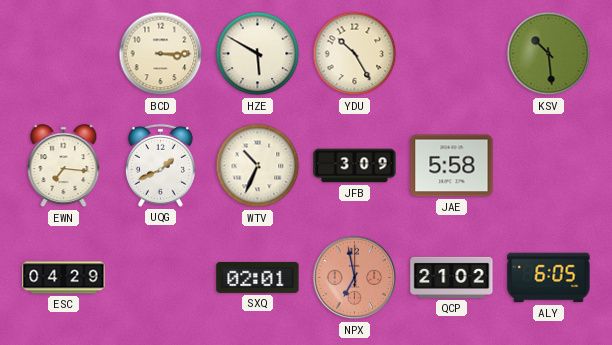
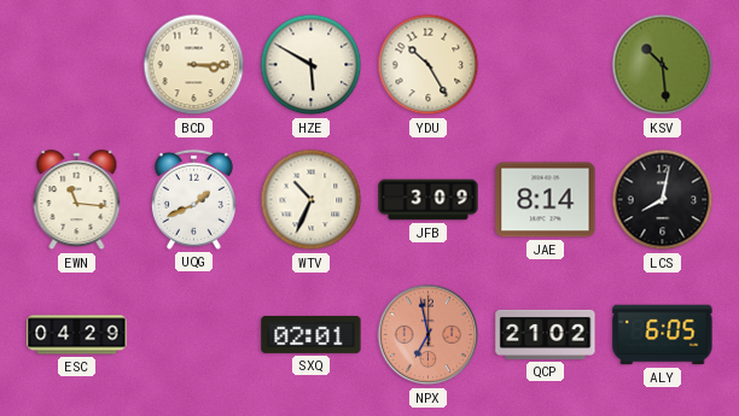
EWN: 7:16 -> 11:16 (77, 200)
JAE: 5:58 -> 8:14 (546, 200)
LCS: none -> 8:02 (663, 200)
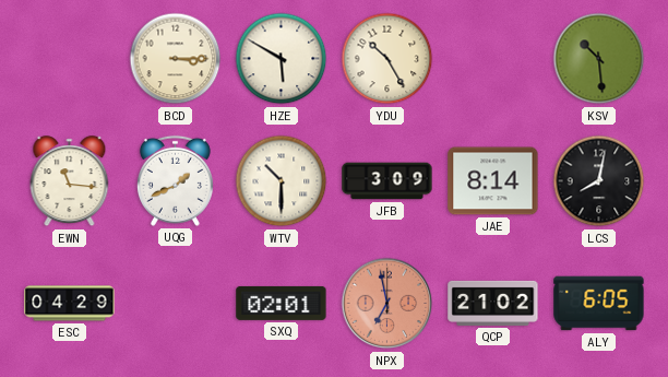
WTV: 10:34 -> 10:30 (282, 181)
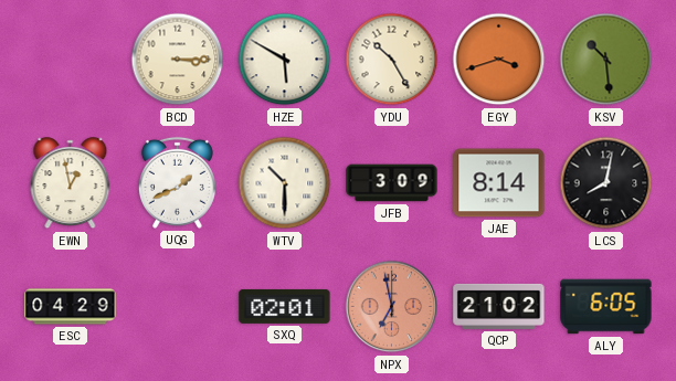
EGY: none -> 3:42 (499, 60)
EWN: 11:16 -> 12:58 (71, 183)
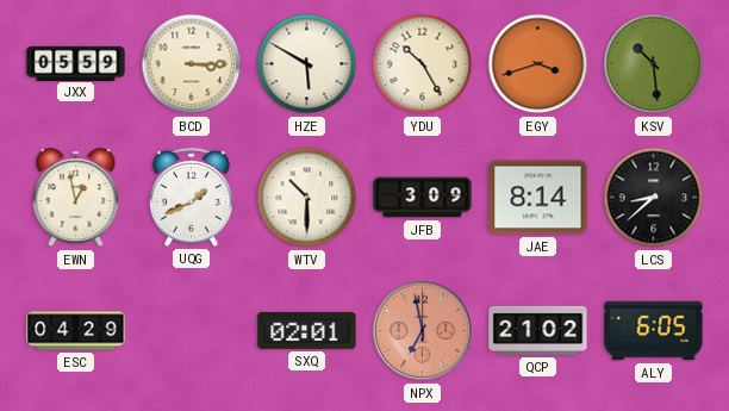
JXX: none -> 05:59 (76, 63)
LCS: 8:02 -> 8:38 (654, 198)
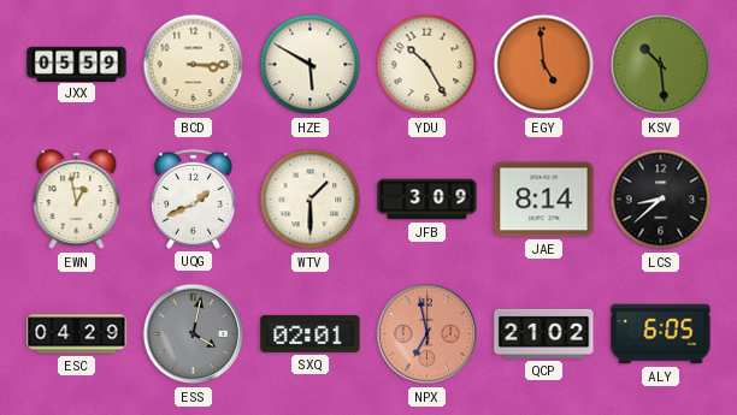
EGY: 3:42 -> 4:59 (544, 65)
WTV: 10:30 -> 1:30 (311, 200)
ESS: none -> 4:02 (194, 334)
